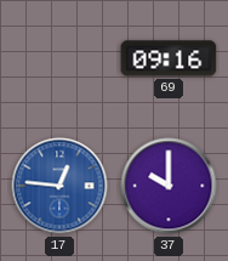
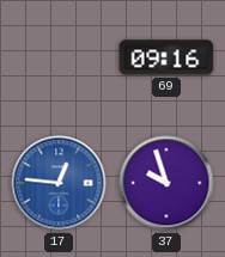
37: 10:00 -> 9:57 (166, 183)
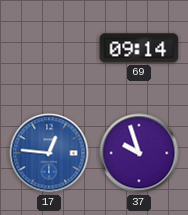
69: 09:16 -> 09:14 (139, 48)
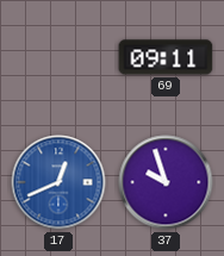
69: 09:14 -> 09:11 (166, 57)
17: 12:46 -> 12:41 (58, 182)
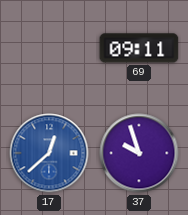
17: 12:41 -> 12:38 (49, 153)
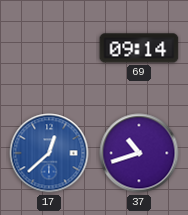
69: 09:11 -> 09:14 (139, 48)
37: 9:57 -> 10:42 (139, 153)
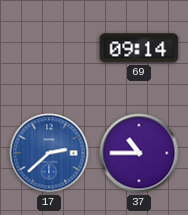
17: 12:38 -> 2:38 (49, 153)
37: 10:42 -> 10:45 (139, 153)
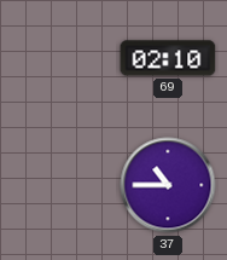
69: 09:14 -> 02:10 (168, 58)
17: 2:38 -> none (49, 153)
